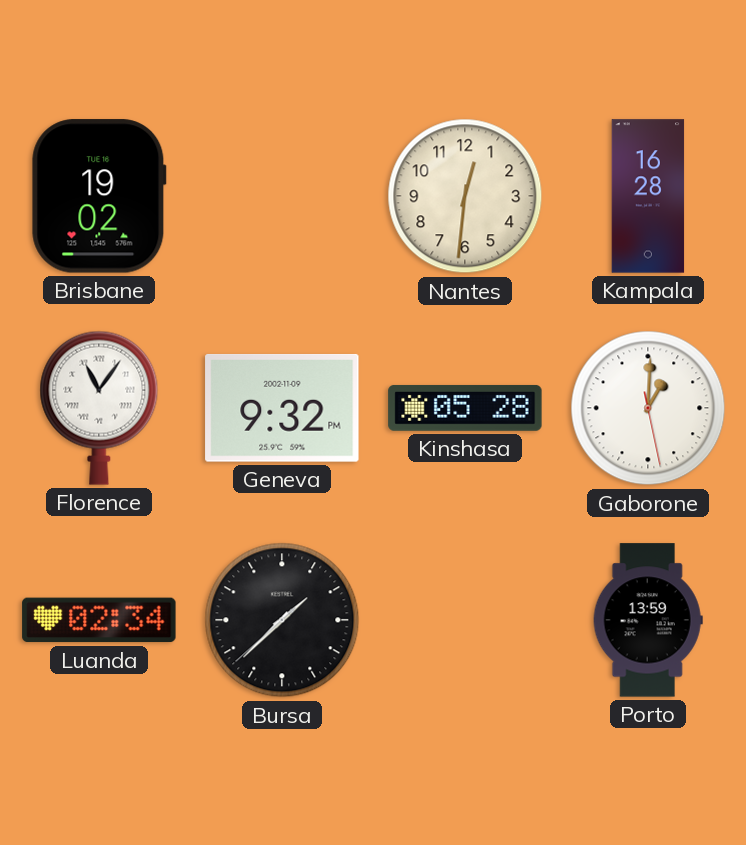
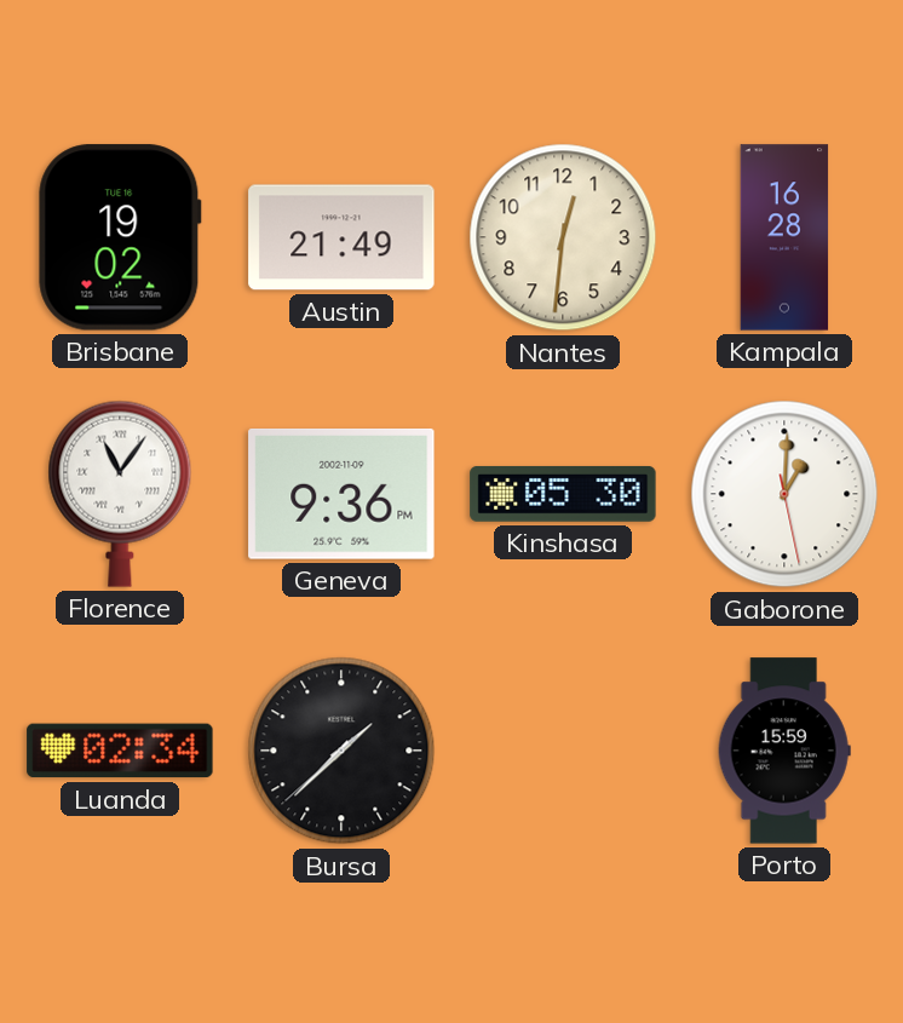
Austin: none -> 21:49 (341, 237)
Geneva: 9:32 -> 9:36 (341, 494)
Kinshasa: 05:28 -> 05:30 (563, 494)
Porto: 13:59 -> 15:59 (784, 751)
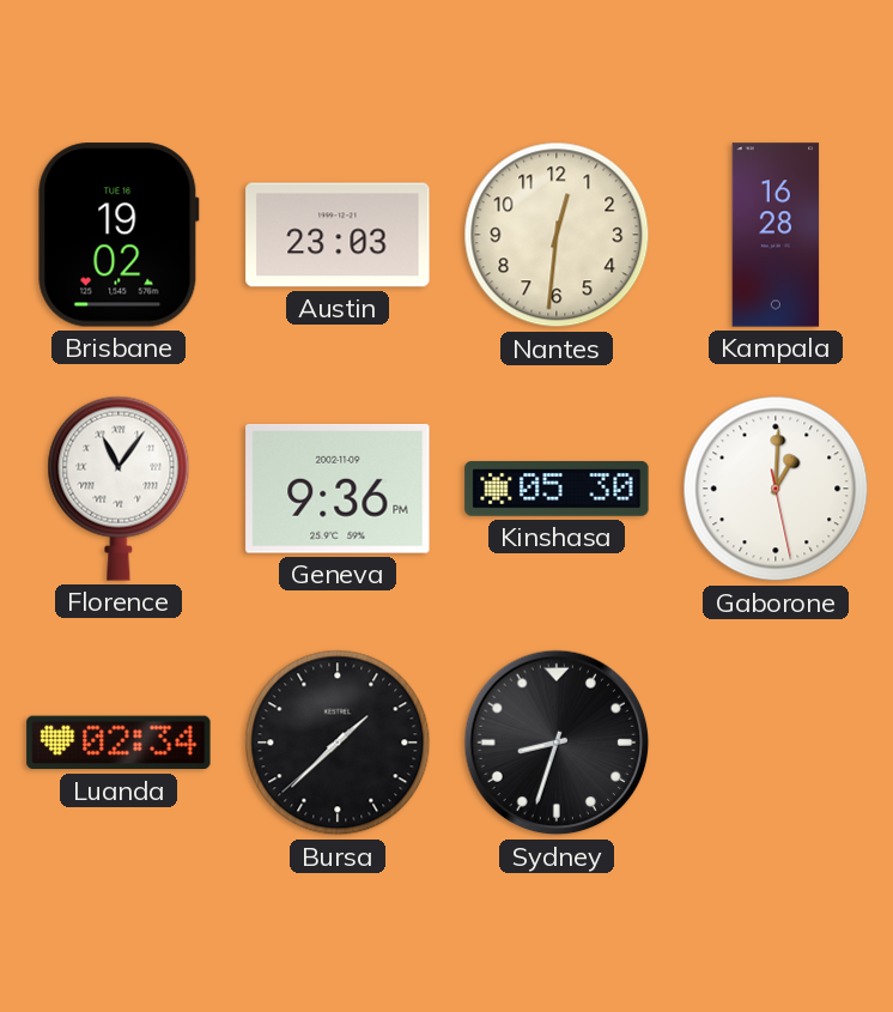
Austin: 21:49 -> 23:03 (338, 235)
Sydney: none -> 8:33 (557, 743)
Porto: 15:59 -> none (784, 751)
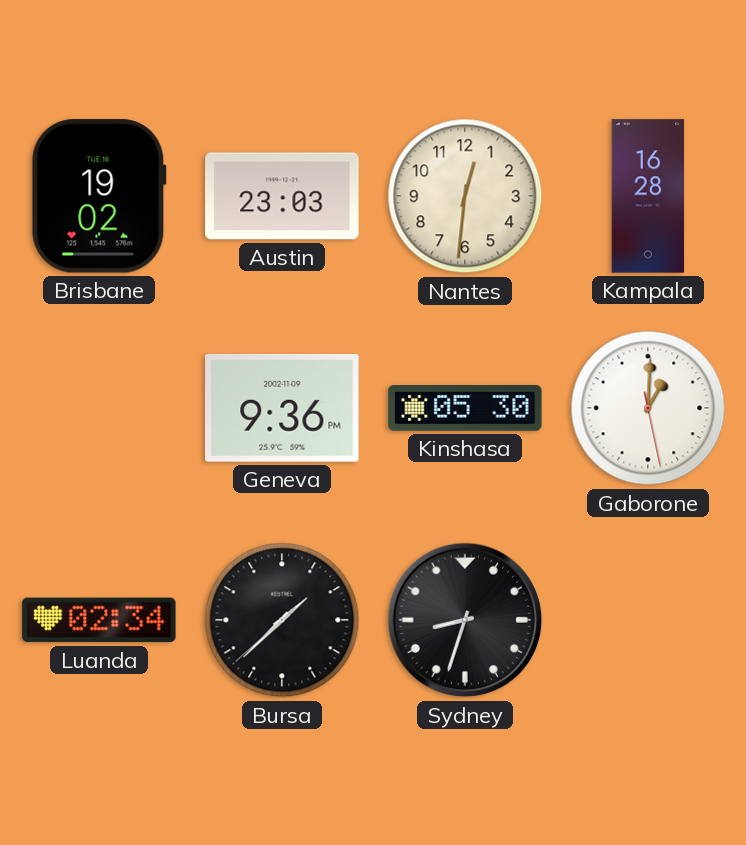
Florence: 11:06 -> none (119, 489)
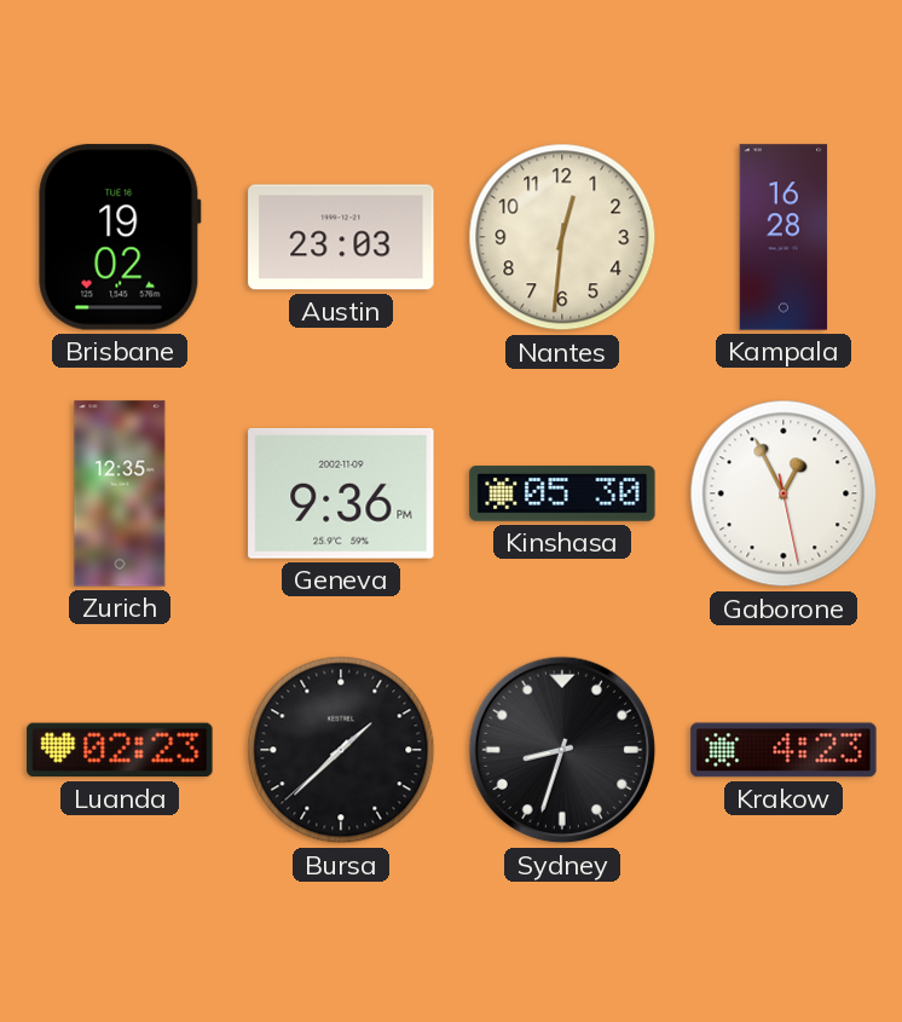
Zurich: none -> 12:35 (120, 493)
Gaborone: 1:00 -> 12:55 (784, 493)
Luanda: 02:34 -> 02:23 (120, 750)
Krakow: none -> 4:23 (784, 750)
